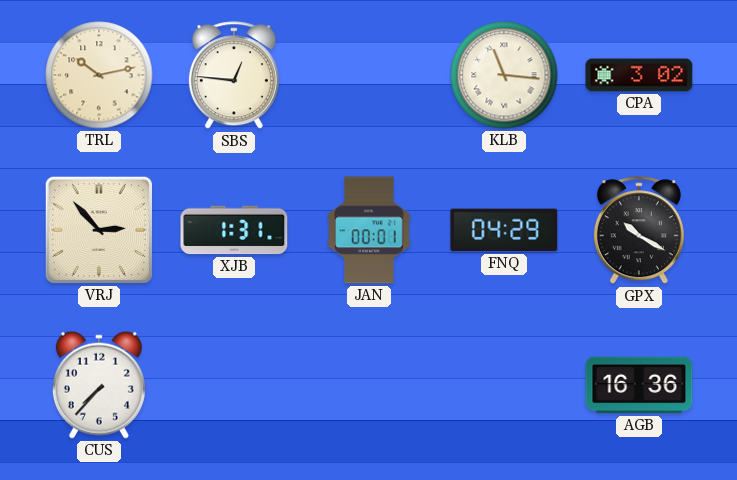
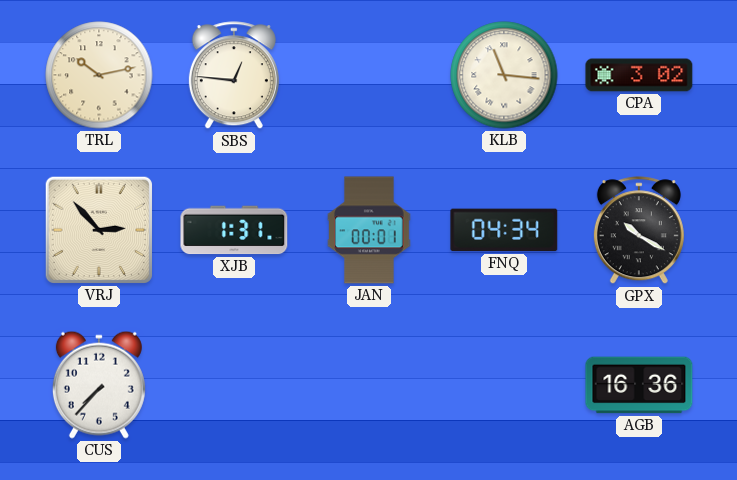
FNQ: 04:29 -> 04:34 (504, 230)
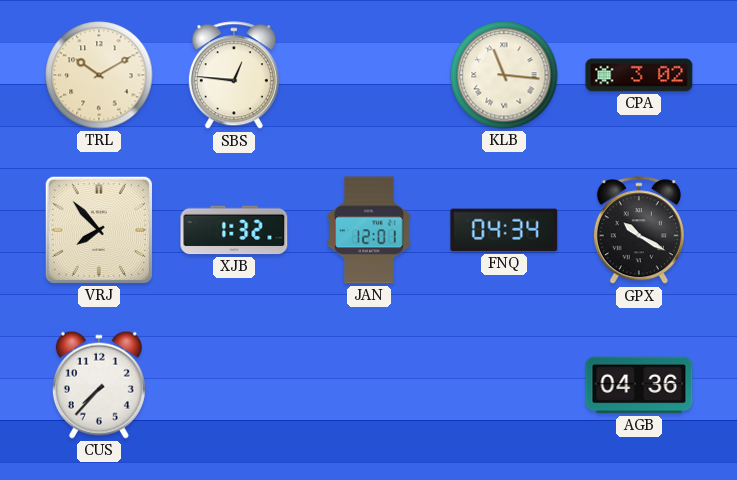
TRL: 10:13 -> 10:10 (99, 75)
VRJ: 2:53 -> 7:53 (99, 230)
XJB: 1:31 -> 1:32 (234, 230)
JAN: 00:01 -> 12:01 (369, 230)
AGB: 16:36 -> 04:36 (639, 385)
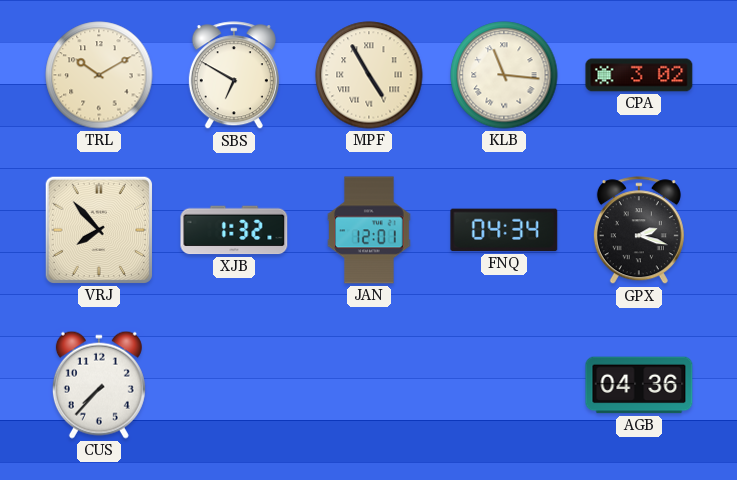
SBS: 12:46 -> 6:50 (234, 76)
MPF: none -> 4:55 (369, 75)
GPX: 10:20 -> 2:18 (639, 231)
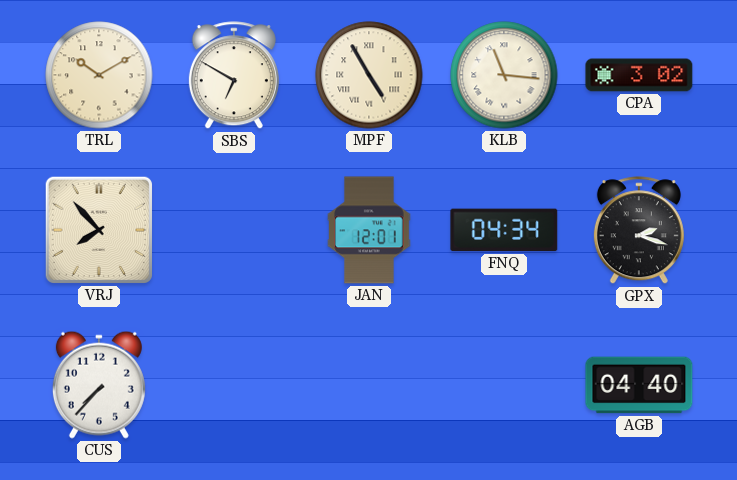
XJB: 1:32 -> none (234, 230)
AGB: 04:36 -> 04:40 (639, 385)
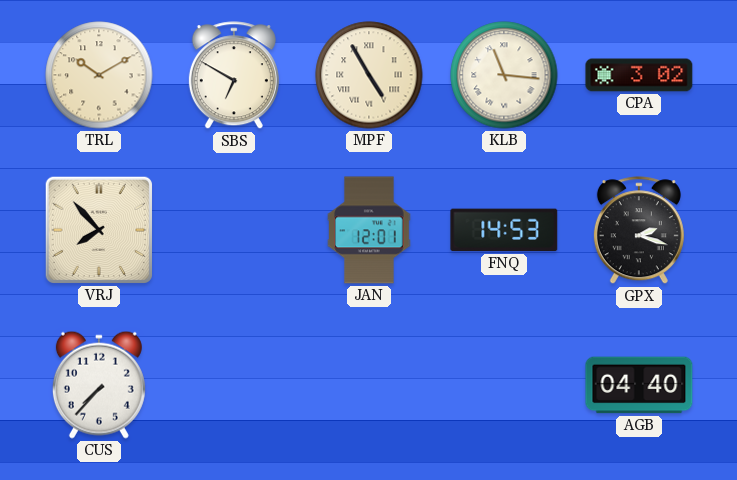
FNQ: 04:34 -> 14:53 (504, 230)
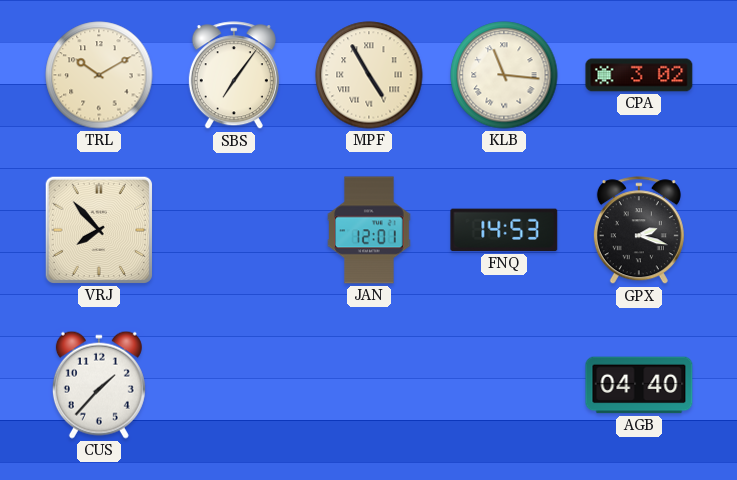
SBS: 6:50 -> 7:06 (234, 76)
CUS: 7:37 -> 1:37 (99, 385)
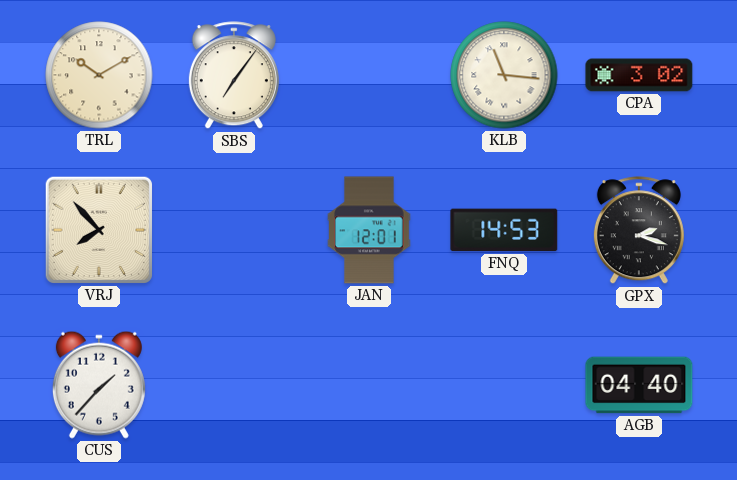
MPF: 4:55 -> none (369, 75)
